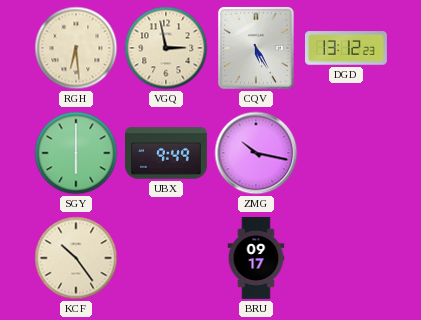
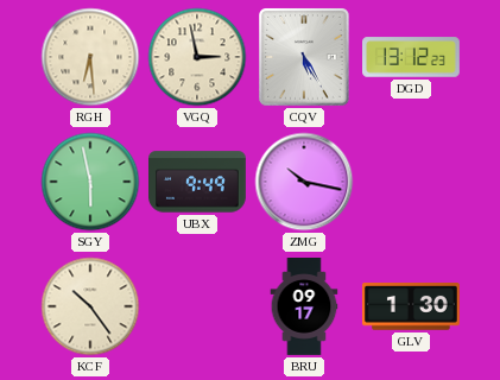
SGY: 6:00 -> 5:58 (90, 182)
GLV: none -> 1:30 (411, 306)
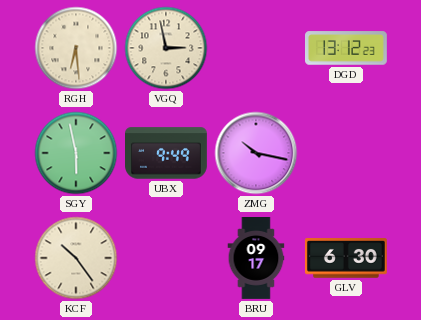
CQV: 5:25 -> none (305, 58)
GLV: 1:30 -> 6:30 (346, 258)
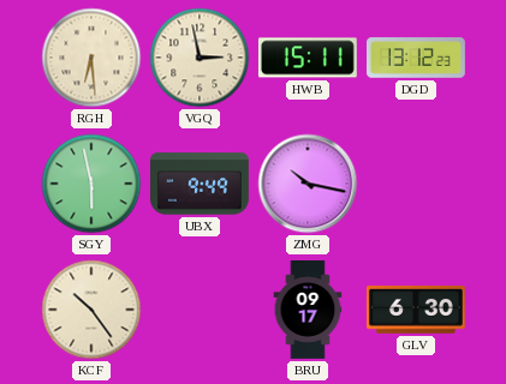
HWB: none -> 15:11 (308, 58)
